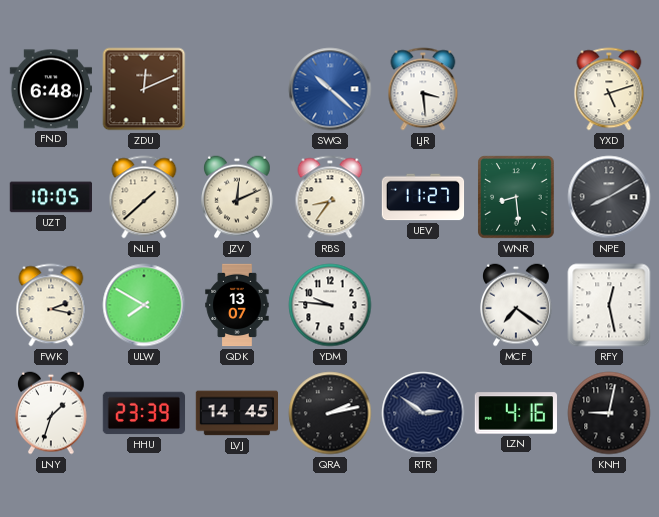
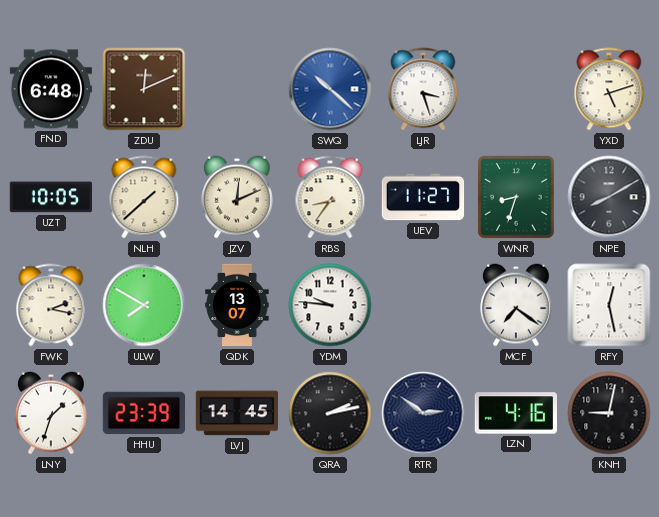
LJR: 3:29 -> 3:27 (423, 89)
WNR: 8:29 -> 8:33 (516, 197)
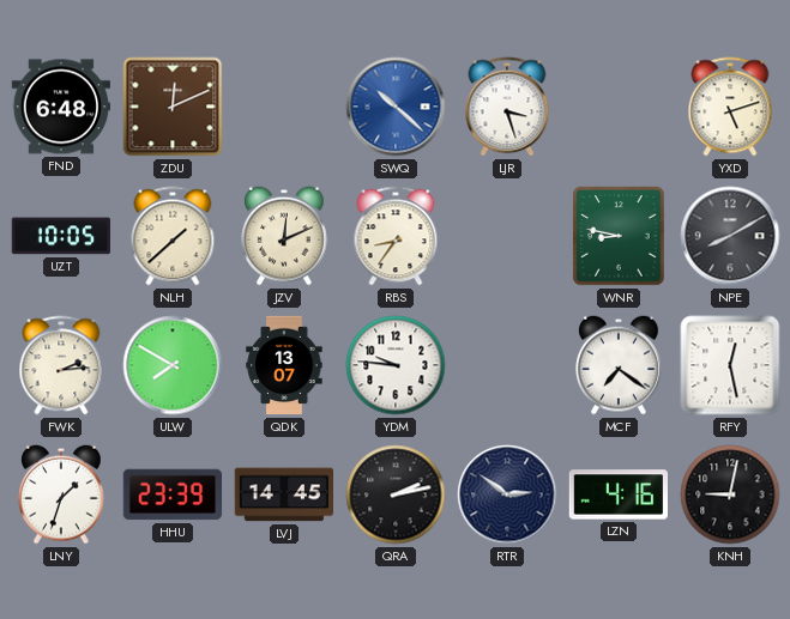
UEV: 11:27 -> none (423, 197)
WNR: 8:33 -> 8:47 (619, 236)
FWK: 2:17 -> 2:14 (61, 365)
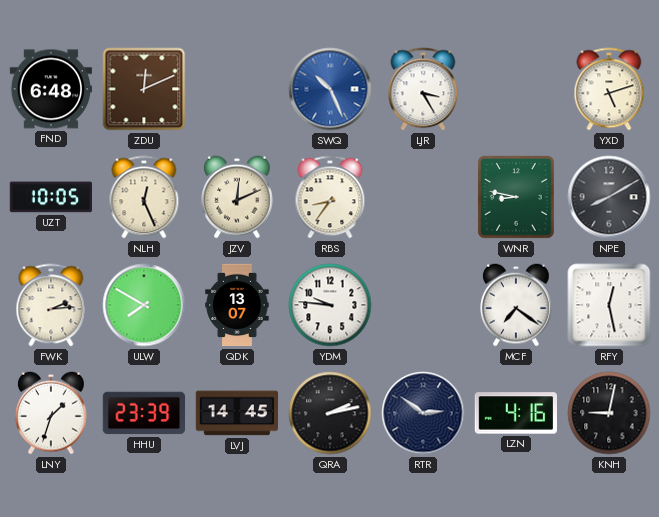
SWQ: 10:22 -> 10:26 (330, 89)
LJR: 3:27 -> 3:25 (423, 89)
NLH: 1:38 -> 12:26 (144, 197)
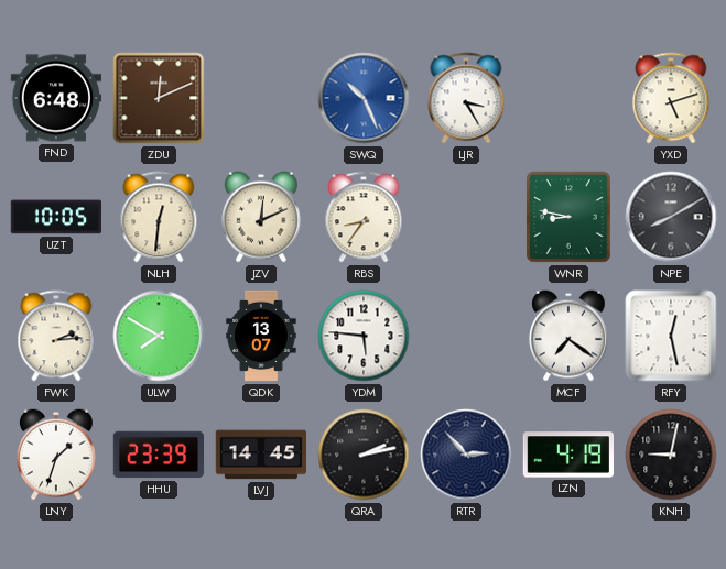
NLH: 12:26 -> 12:31 (159, 217)
YDM: 9:46 -> 5:46 (364, 336)
RTR: 2:51 -> 2:53 (466, 455)
LZN: 4:16 -> 4:19 (567, 455)
